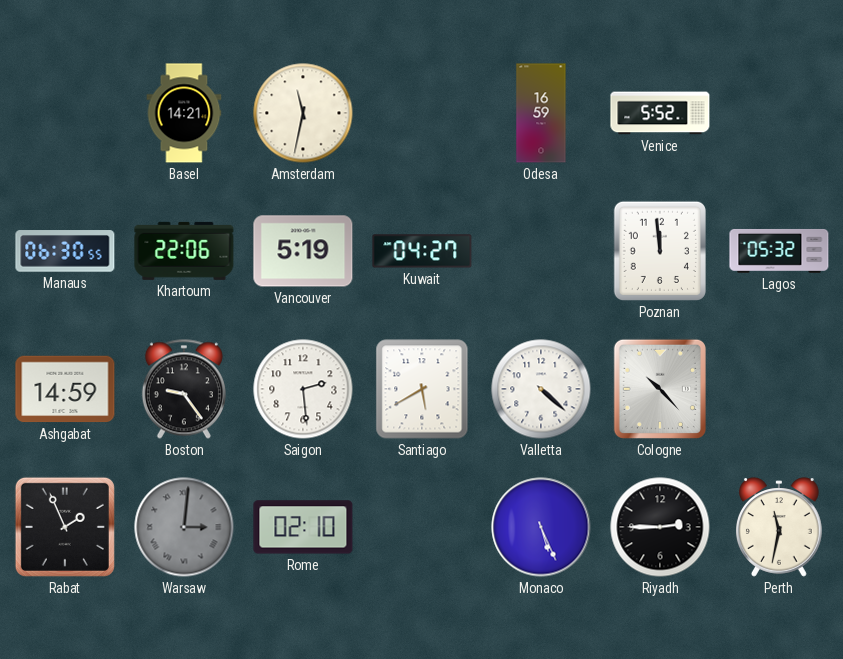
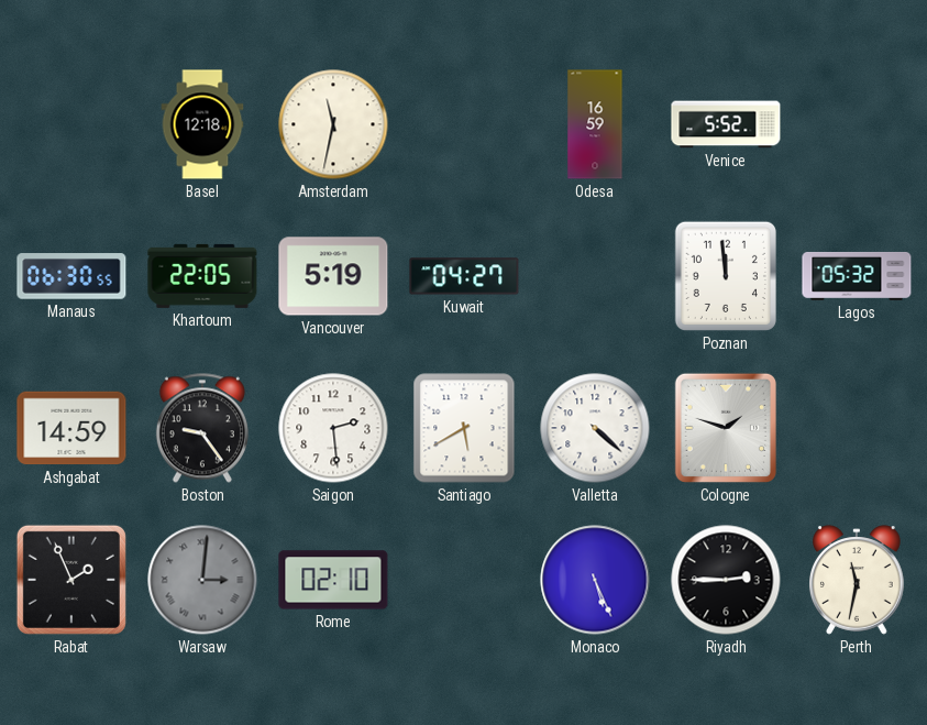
Basel: 14:21 -> 12:18 (202, 124)
Khartoum: 22:06 -> 22:05 (202, 276)
Cologne: 10:23 -> 1:48 (726, 428)
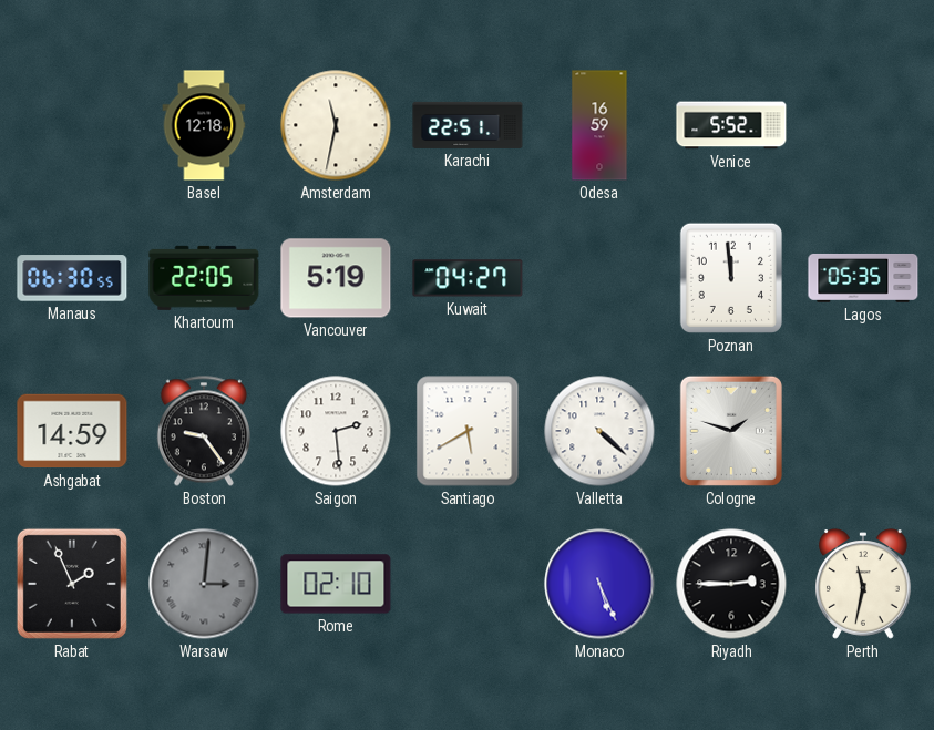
Karachi: none -> 22:51 (468, 125)
Lagos: 05:32 -> 05:35 (863, 278)
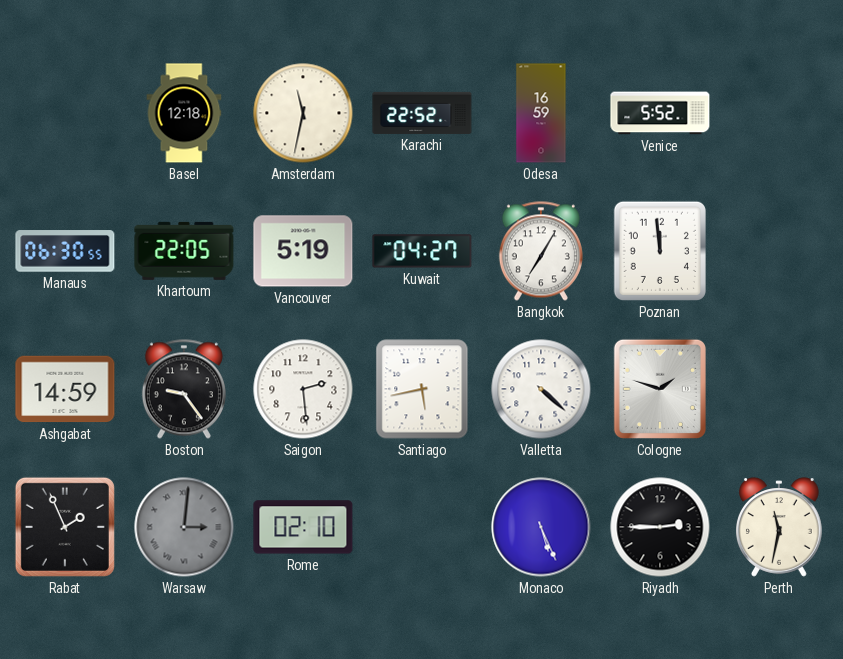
Karachi: 22:51 -> 22:52 (422, 113)
Bangkok: none -> 7:05 (541, 251)
Lagos: 05:35 -> none (863, 278)
Santiago: 5:40 -> 5:43 (422, 389)
